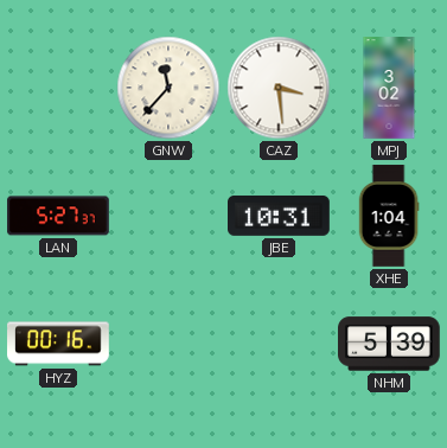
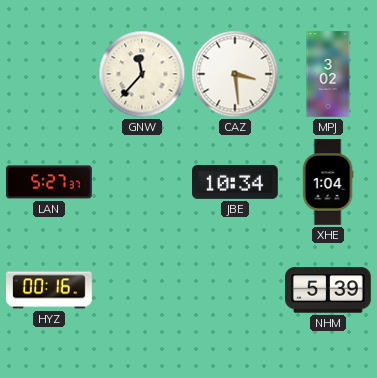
JBE: 10:31 -> 10:34 (236, 182)
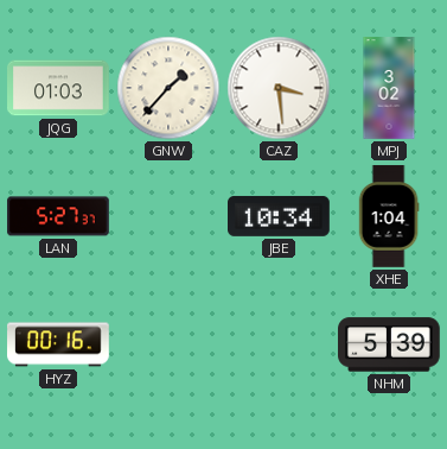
JQG: none -> 01:03 (59, 88)
GNW: 11:37 -> 1:37 (168, 88)
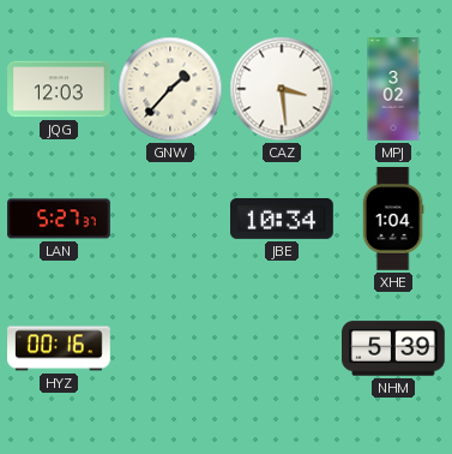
JQG: 01:03 -> 12:03 (60, 89)
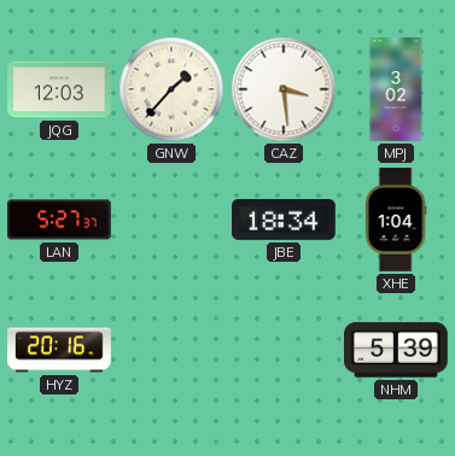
JBE: 10:34 -> 18:34 (285, 220)
HYZ: 00:16 -> 20:16 (60, 350)
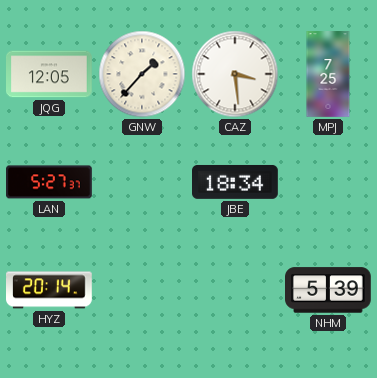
JQG: 12:03 -> 12:05 (50, 74)
MPJ: 3:02 -> 7:25 (328, 74)
XHE: 1:04 -> none (396, 220)
HYZ: 20:16 -> 20:14 (50, 290)
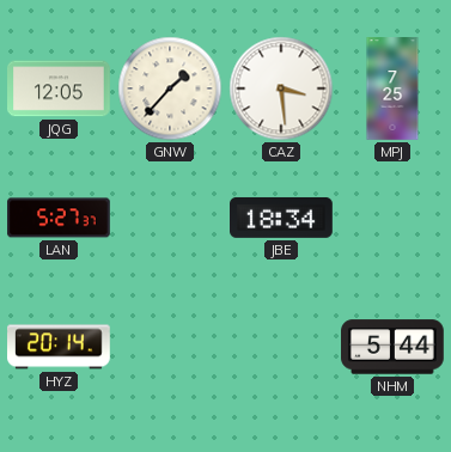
NHM: 5:39 -> 5:44 (394, 347)
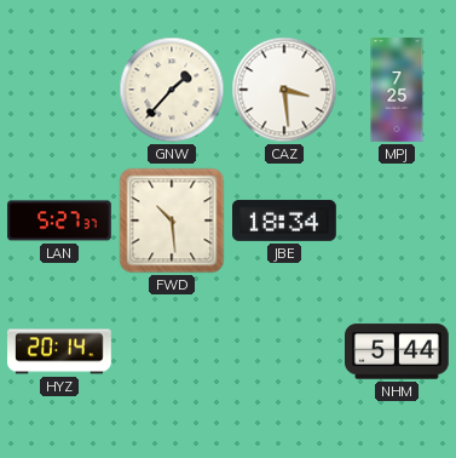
JQG: 12:05 -> none (60, 88)
FWD: none -> 10:29 (172, 221)
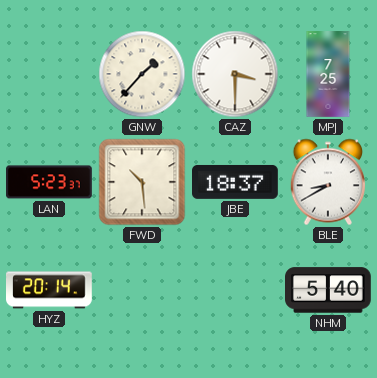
CAZ: 3:29 -> 3:30 (235, 74)
LAN: 5:27 -> 5:23 (49, 182)
JBE: 18:34 -> 18:37 (236, 182)
BLE: none -> 8:40 (327, 182)
NHM: 5:44 -> 5:40 (329, 290)
